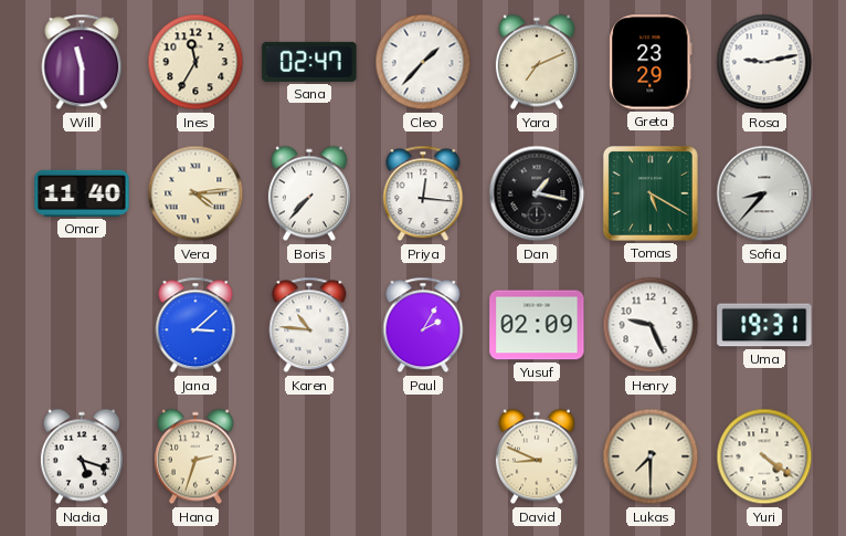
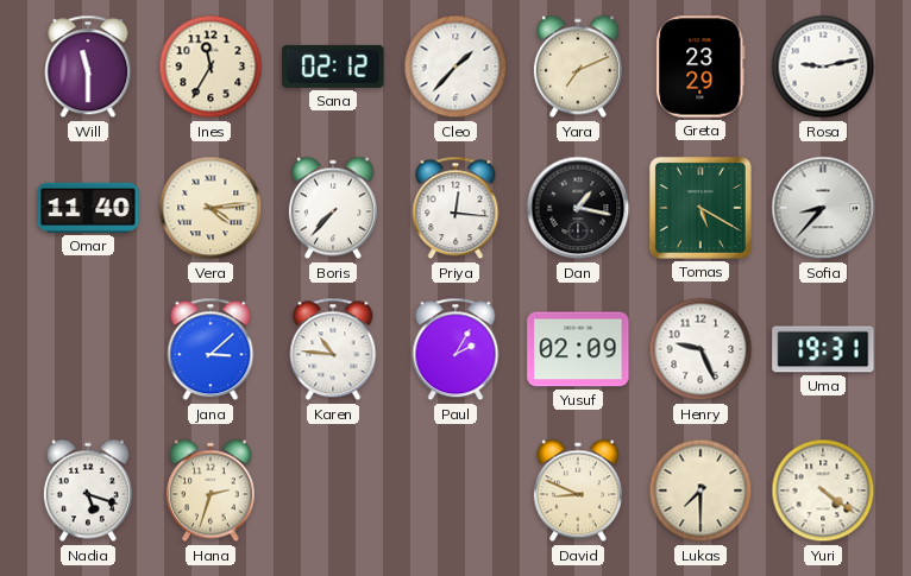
Sana: 02:47 -> 02:12 (333, 67)
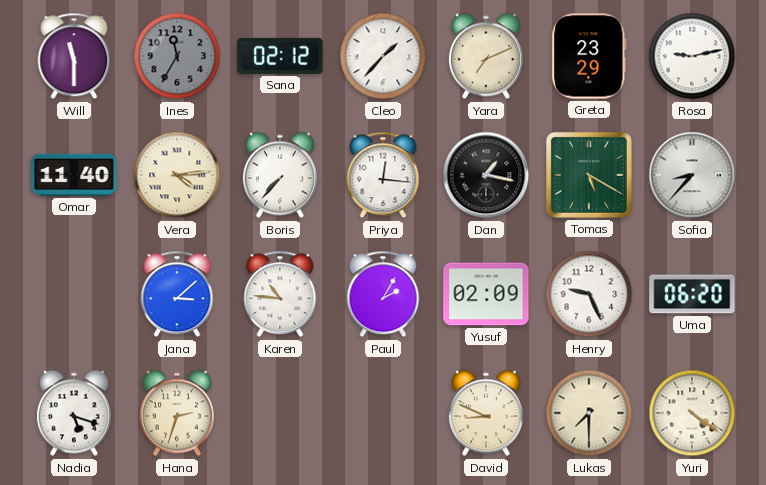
Ines dial: cream -> grey (177, 56)
Uma: 19:31 -> 06:20 (692, 294)
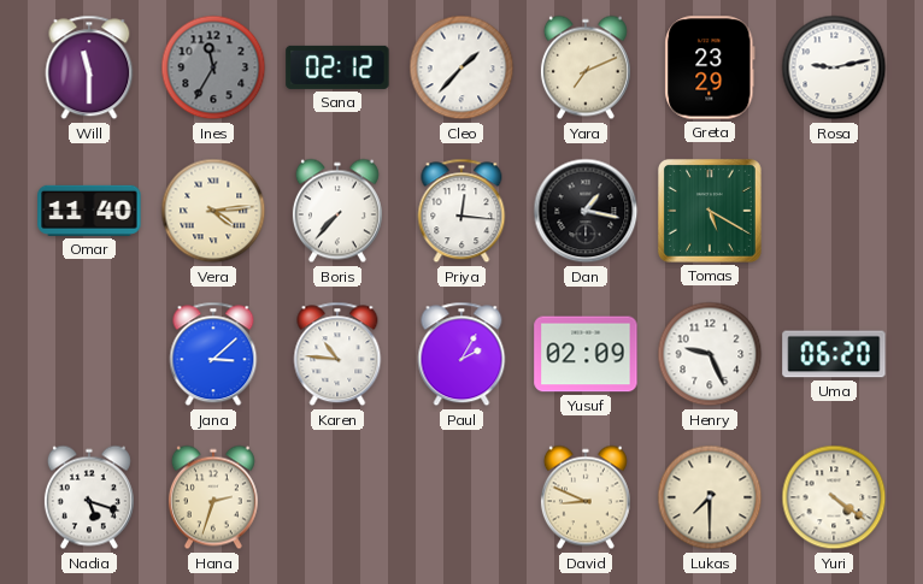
Sofia: 8:37 -> none (692, 175)
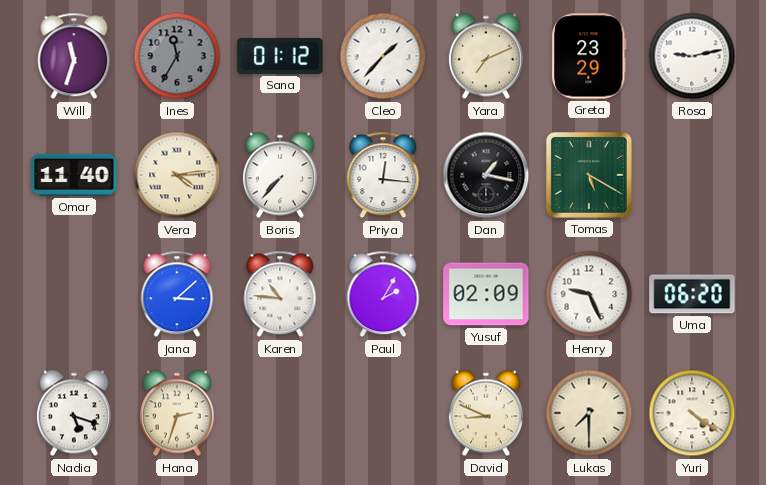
Will: 11:30 -> 11:33 (74, 56)
Sana: 02:12 -> 01:12 (280, 56)
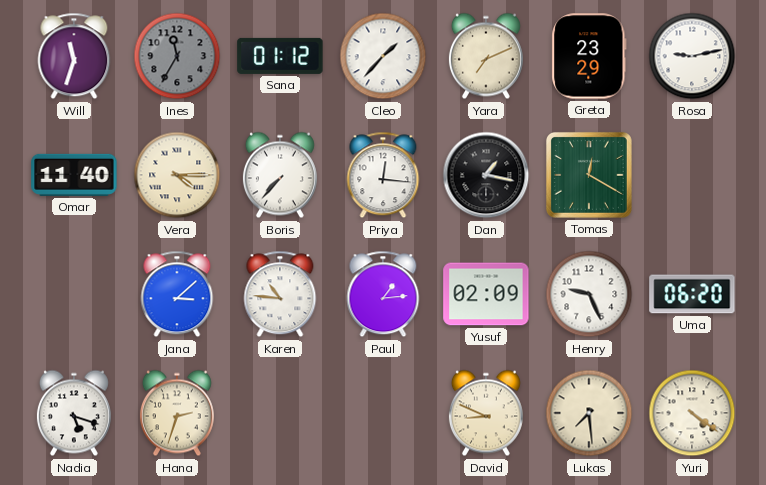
Vera: 4:14 -> 4:15 (177, 175)
Tomas: 5:20 -> 12:20 (589, 175)
Paul: 2:05 -> 1:14 (383, 294)
Lukas: 7:30 -> 7:29 (589, 413)
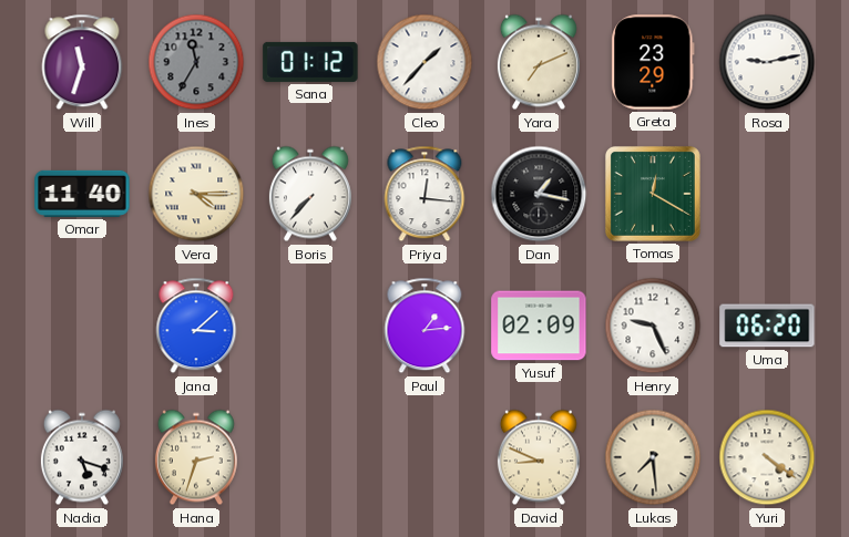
Karen: 10:46 -> none (280, 294)
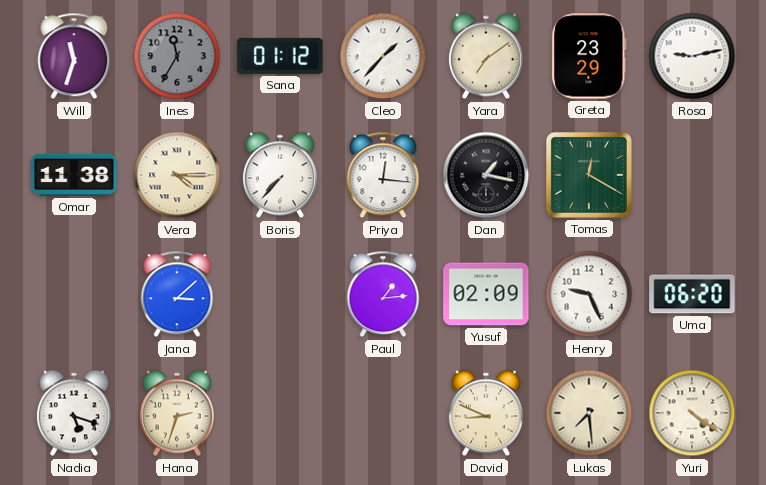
Yara: 7:11 -> 7:09 (486, 56)
Omar: 11:40 -> 11:38 (74, 175)
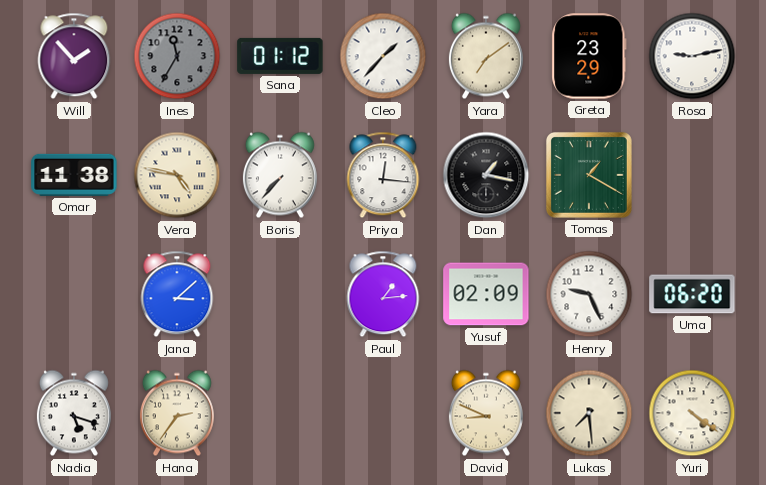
Will: 11:33 -> 1:53 (74, 56)
Vera: 4:15 -> 4:47 (177, 175)
Tomas: 12:20 -> 1:20 (589, 175)
Hana: 2:33 -> 2:36 (177, 413)
